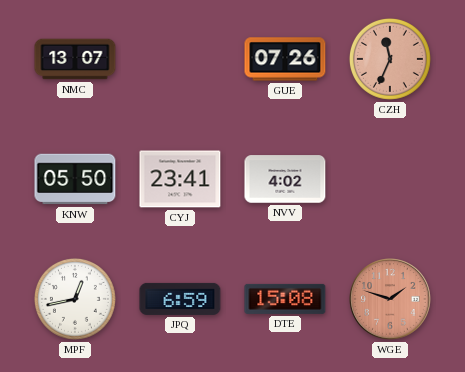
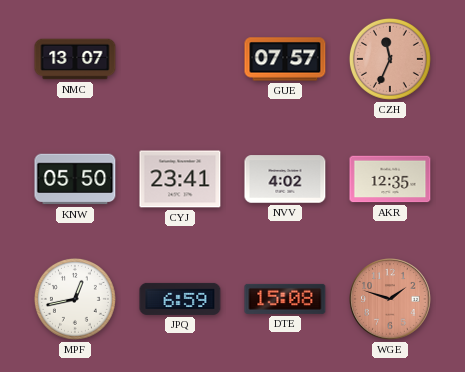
GUE: 07:26 -> 07:57 (285, 59)
AKR: none -> 12:35 (390, 179)
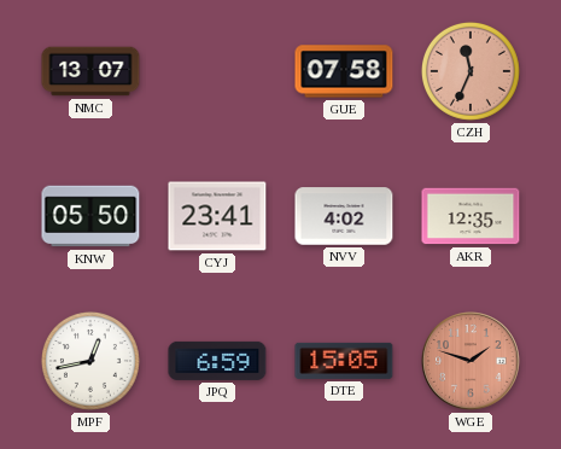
GUE: 07:57 -> 07:58 (344, 71)
DTE: 15:08 -> 15:05 (344, 361)
